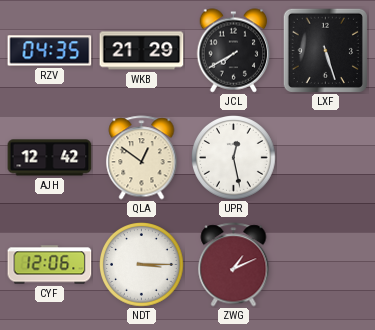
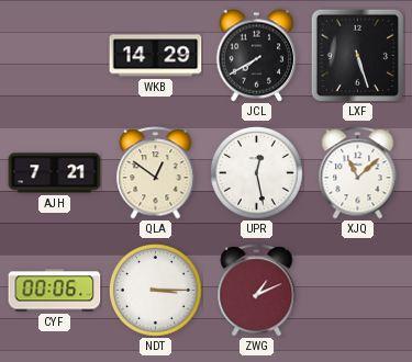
RZV: 04:35 -> none (50, 51)
WKB: 21:29 -> 14:29 (156, 56)
AJH: 12:42 -> 7:21 (55, 173)
XJQ: none -> 11:08 (358, 173)
CYF: 12:06 -> 00:06 (55, 291)
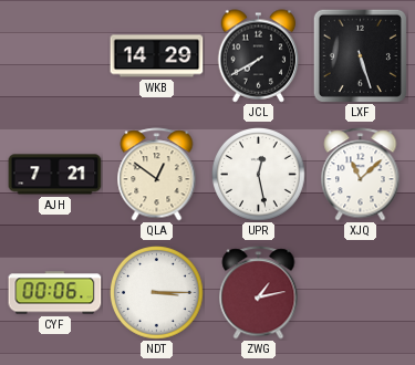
ZWG: 1:11 -> 1:13 (259, 293)
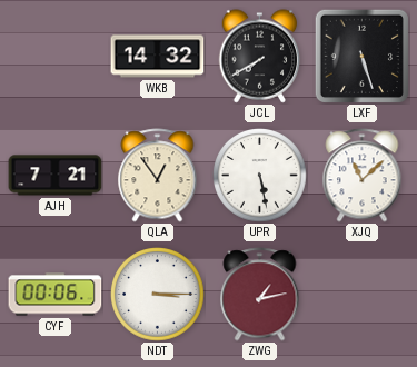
WKB: 14:29 -> 14:32 (158, 57)
QLA: 12:51 -> 12:54 (158, 176)
UPR: 12:28 -> 5:28 (260, 176)
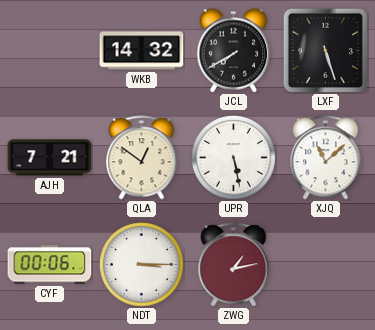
QLA: 12:54 -> 12:51 (142, 158)
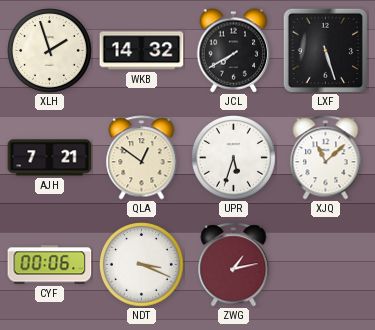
XLH: none -> 1:57 (50, 51)
UPR: 5:28 -> 5:33 (234, 158)
NDT: 3:15 -> 3:19 (142, 265)
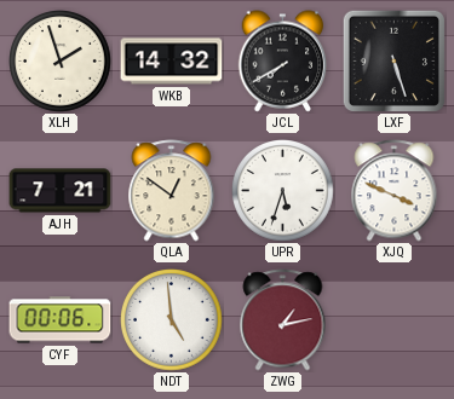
XJQ: 11:08 -> 3:49 (395, 191)
NDT: 3:19 -> 4:59 (172, 320)
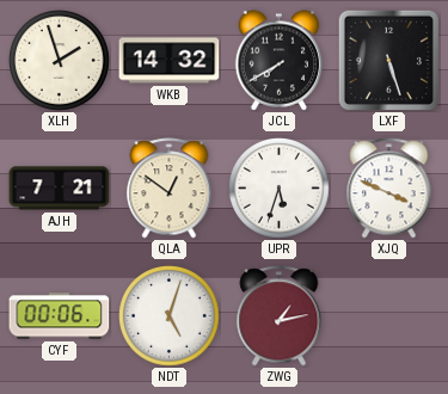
NDT: 4:59 -> 5:03 (170, 316)
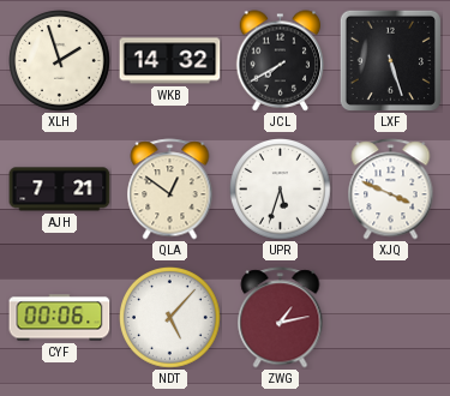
NDT: 5:03 -> 5:07 (170, 318)
